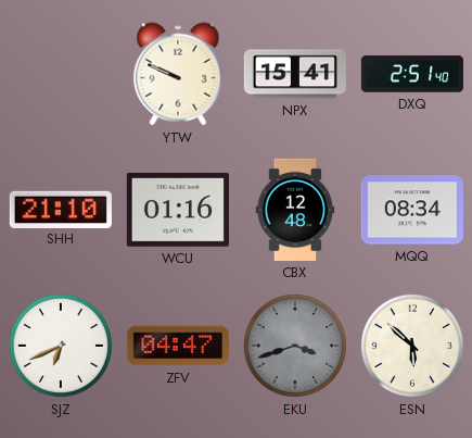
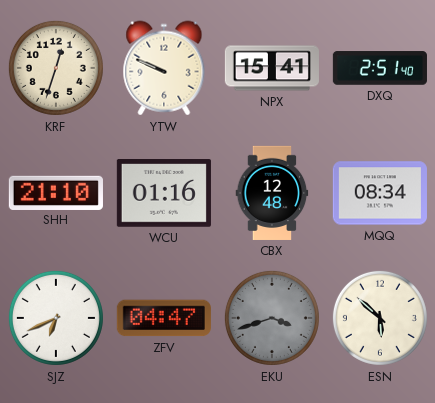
KRF: none -> 12:33 (56, 68)
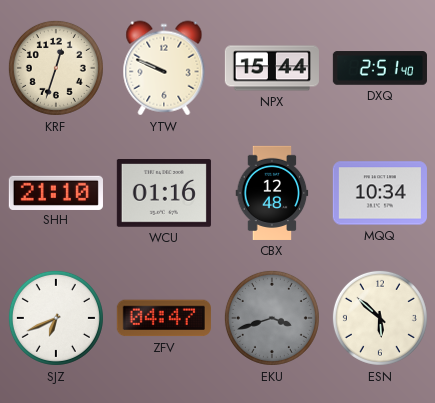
NPX: 15:41 -> 15:44 (272, 68)
MQQ: 08:34 -> 10:34 (380, 193)
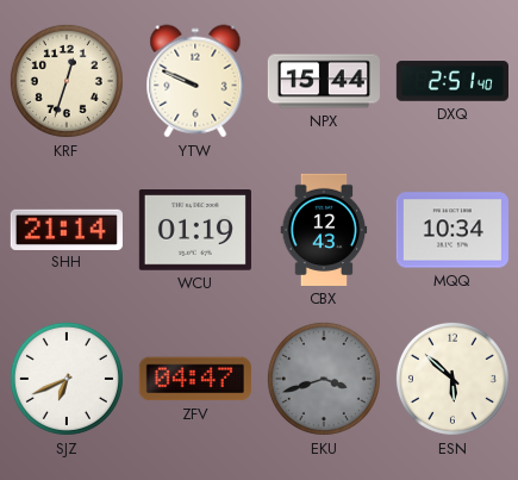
SHH: 21:10 -> 21:14 (67, 229)
WCU: 01:16 -> 01:19 (195, 230)
CBX: 12:48 -> 12:43 (324, 230)
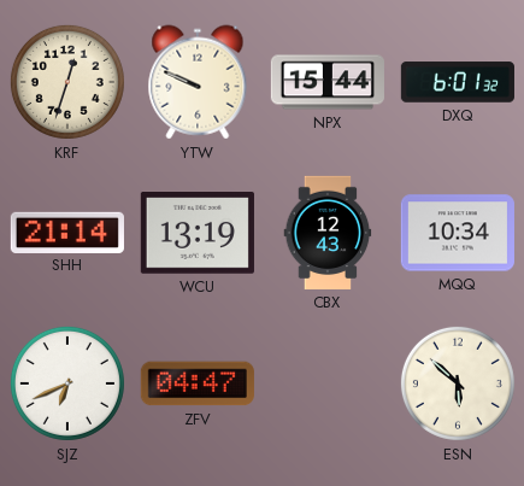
DXQ: 2:51 -> 6:01 (458, 82)
WCU: 01:19 -> 13:19 (198, 233)
EKU: 3:42 -> none (324, 379)
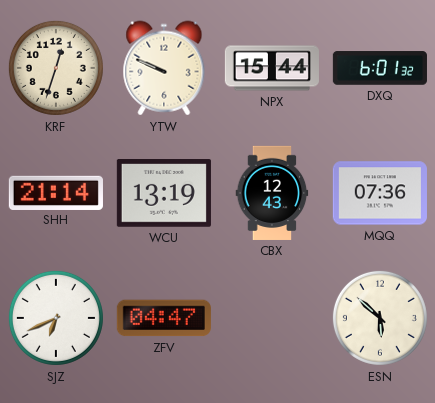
MQQ: 10:34 -> 07:36 (380, 193)
